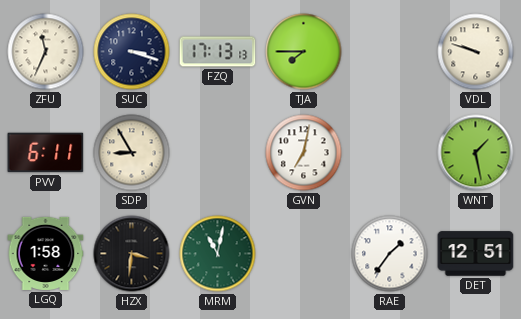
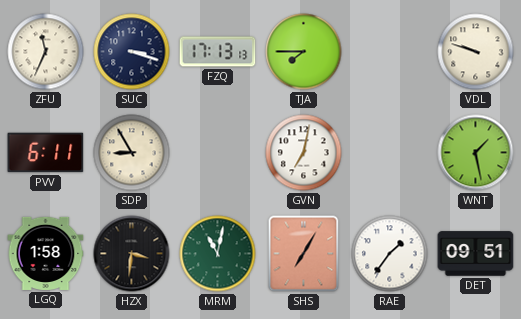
SHS: none -> 7:05 (304, 254)
DET: 12:51 -> 09:51 (476, 254)
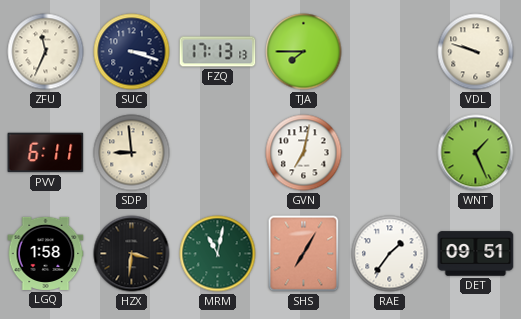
SDP: 8:55 -> 8:59 (132, 153)
WNT: 1:28 -> 1:26 (476, 153)
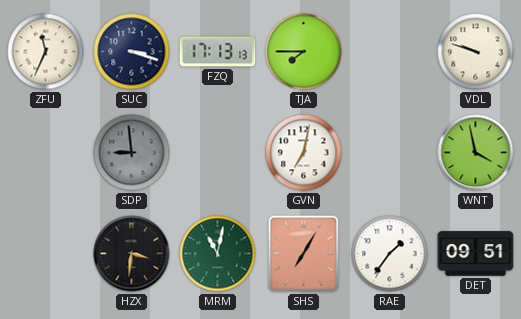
PVV: 6:11 -> none (46, 153)
SDP dial: cream -> grey (132, 153)
WNT: 1:26 -> 3:58 (476, 153)
LGQ: 1:58 -> none (46, 253)
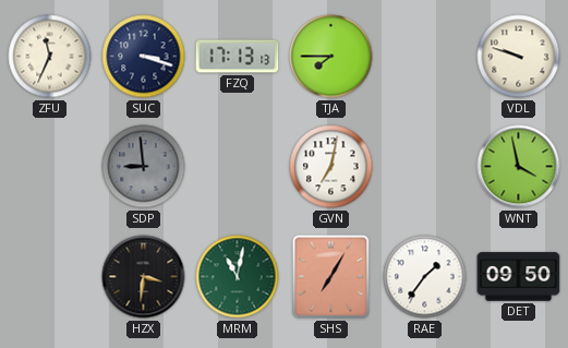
DET: 09:51 -> 09:50 (519, 277)
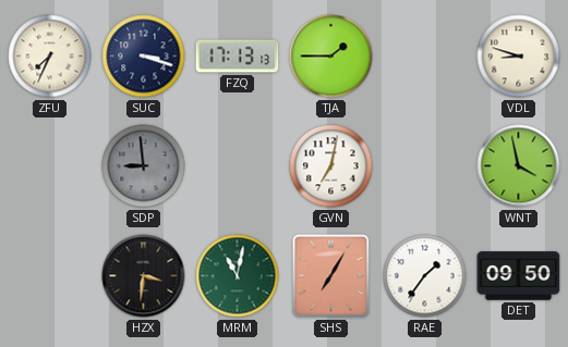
ZFU: 11:34 -> 7:34 (50, 57)
TJA: 7:45 -> 1:45 (331, 57)
VDL: 9:48 -> 8:48 (519, 57)
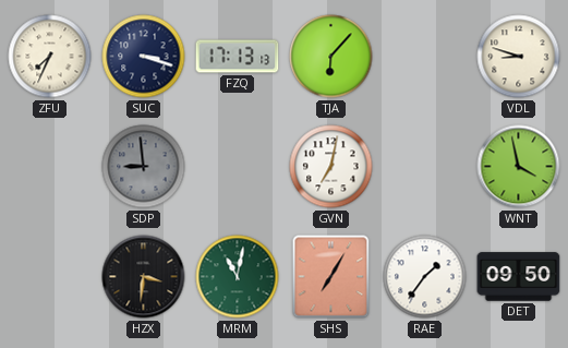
TJA: 1:45 -> 6:07 (331, 57)
